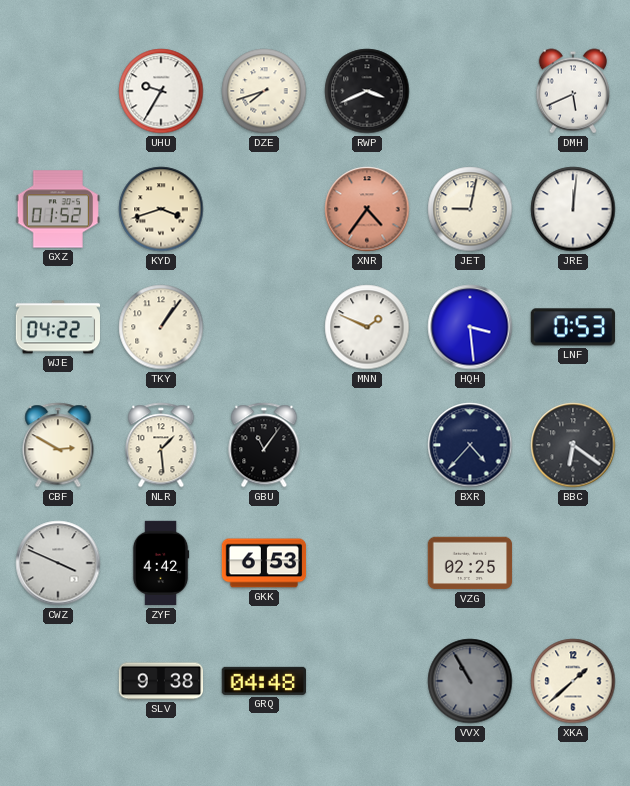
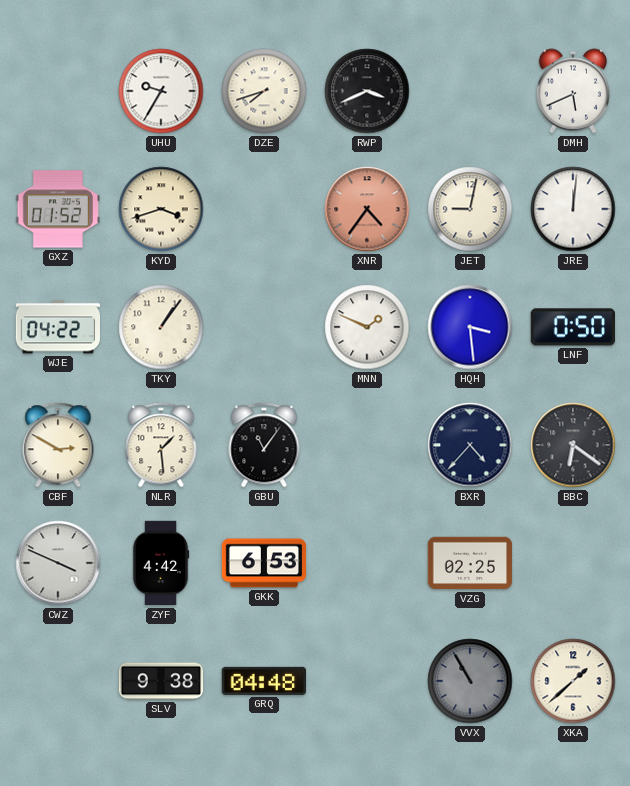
LNF: 0:53 -> 0:50 (572, 327)
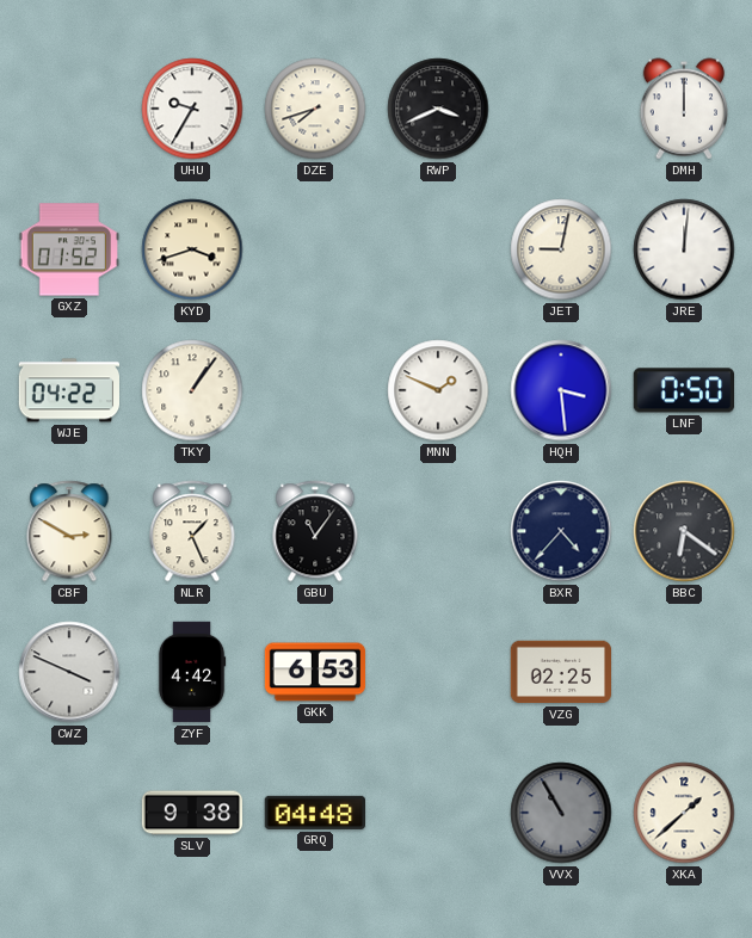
DMH: 5:41 -> 12:00 (683, 109)
XNR: 4:36 -> none (367, 209)
NLR: 1:29 -> 1:26 (192, 531)
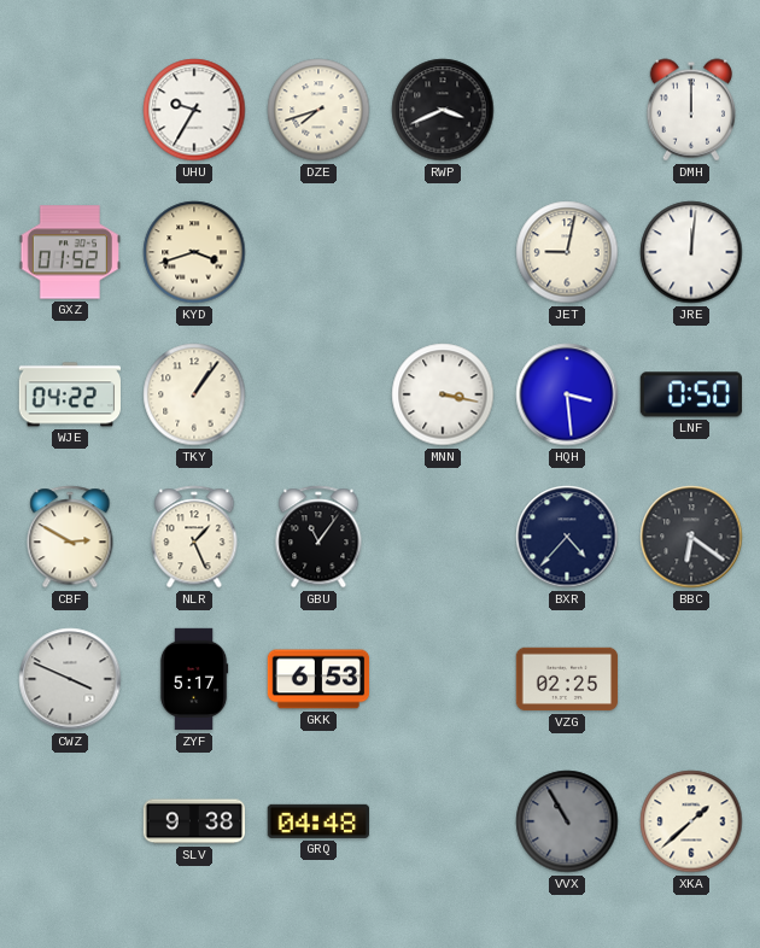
MNN: 1:49 -> 3:17 (443, 394)
ZYF: 4:42 -> 5:17 (194, 679)
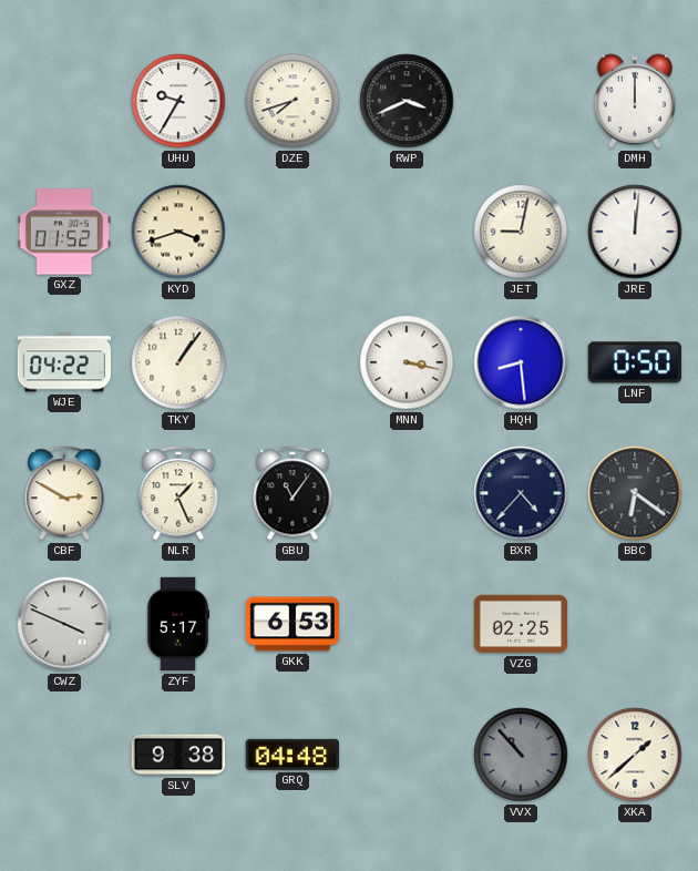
HQH: 3:29 -> 8:29 (521, 362)
VVX: 10:55 -> 10:53 (521, 755)
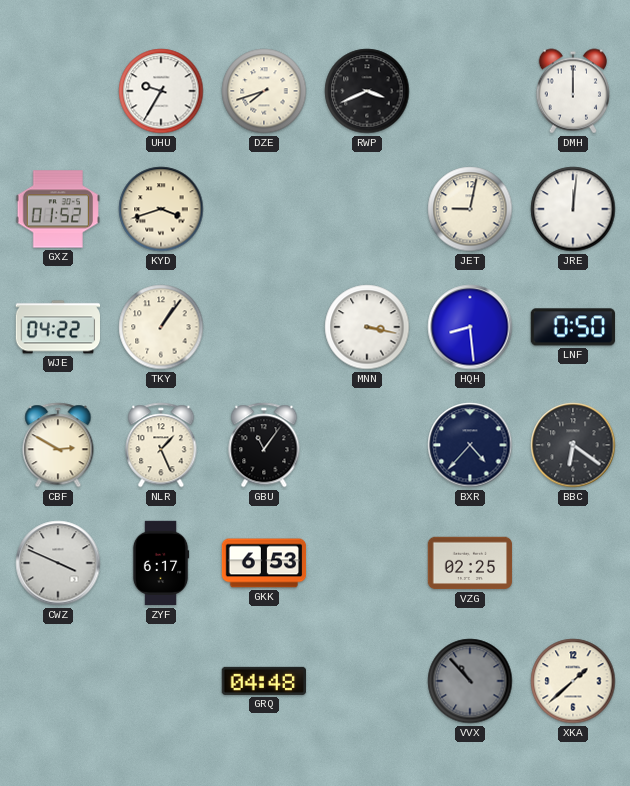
ZYF: 5:17 -> 6:17 (161, 563)
SLV: 9:38 -> none (178, 755)
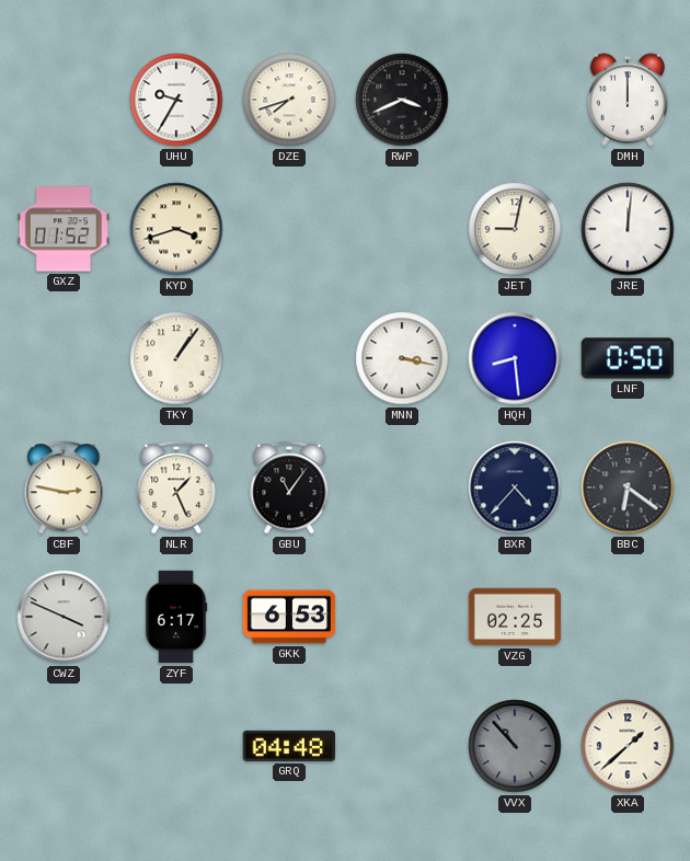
WJE: 04:22 -> none (58, 327)
CBF: 2:50 -> 2:47 (64, 487)
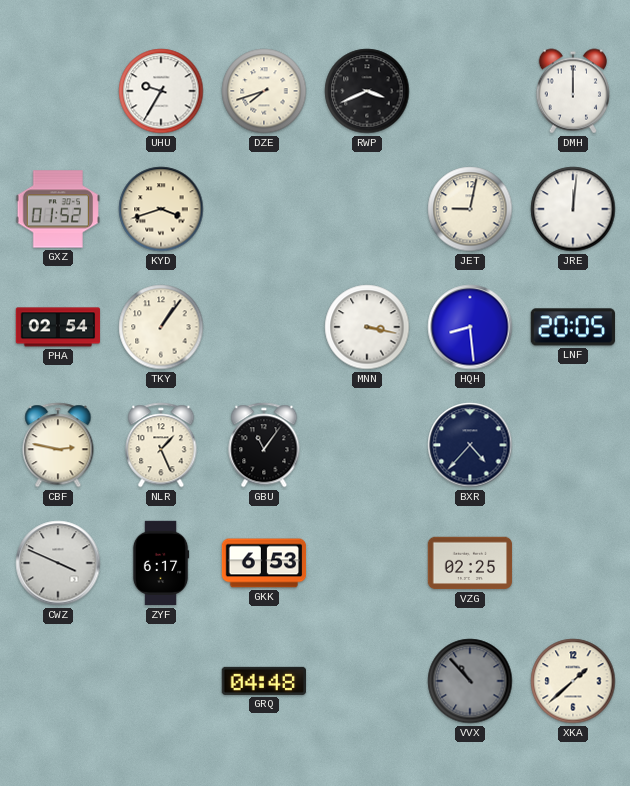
PHA: none -> 02:54 (58, 327)
LNF: 0:50 -> 20:05 (572, 327)
BBC: 6:21 -> none (628, 487)
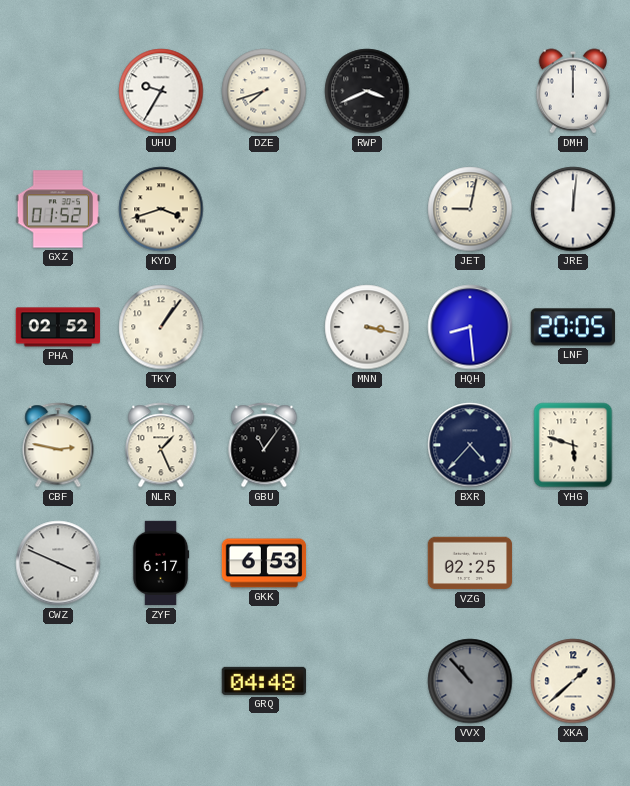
PHA: 02:54 -> 02:52 (58, 327)
YHG: none -> 5:48 (573, 445)
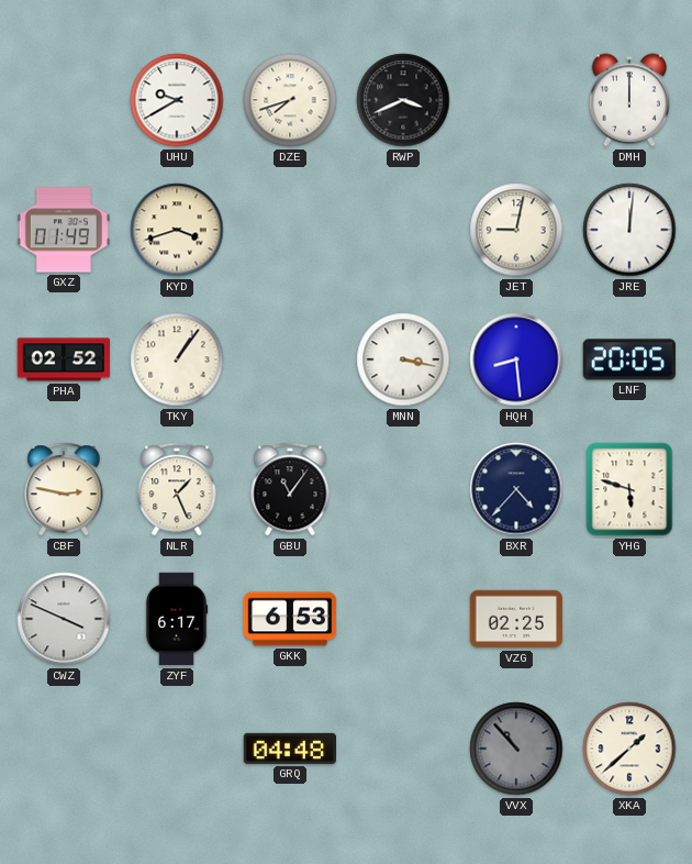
UHU: 9:35 -> 9:40 (177, 100)
GXZ: 01:52 -> 01:49 (63, 230)
